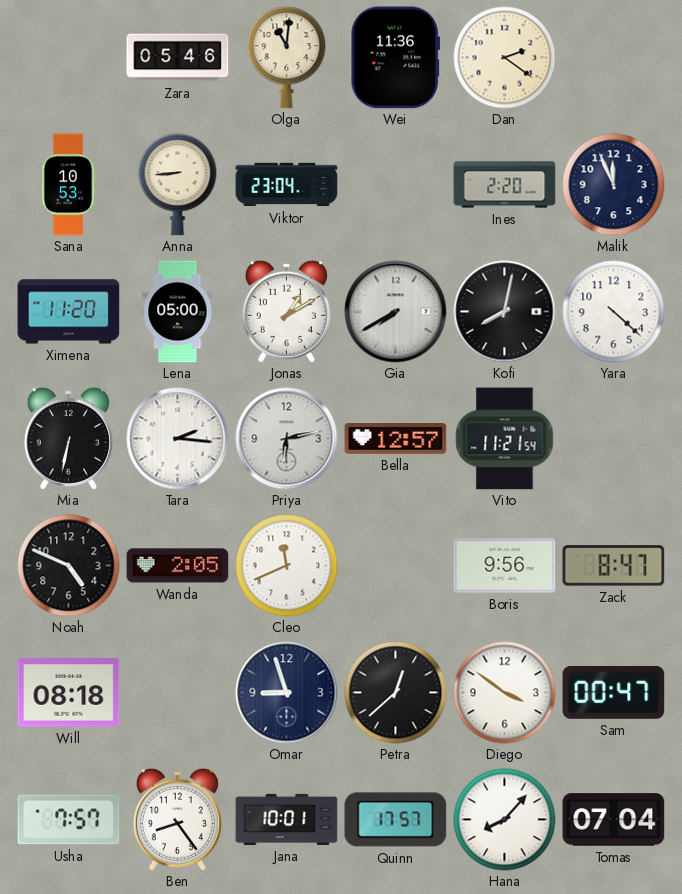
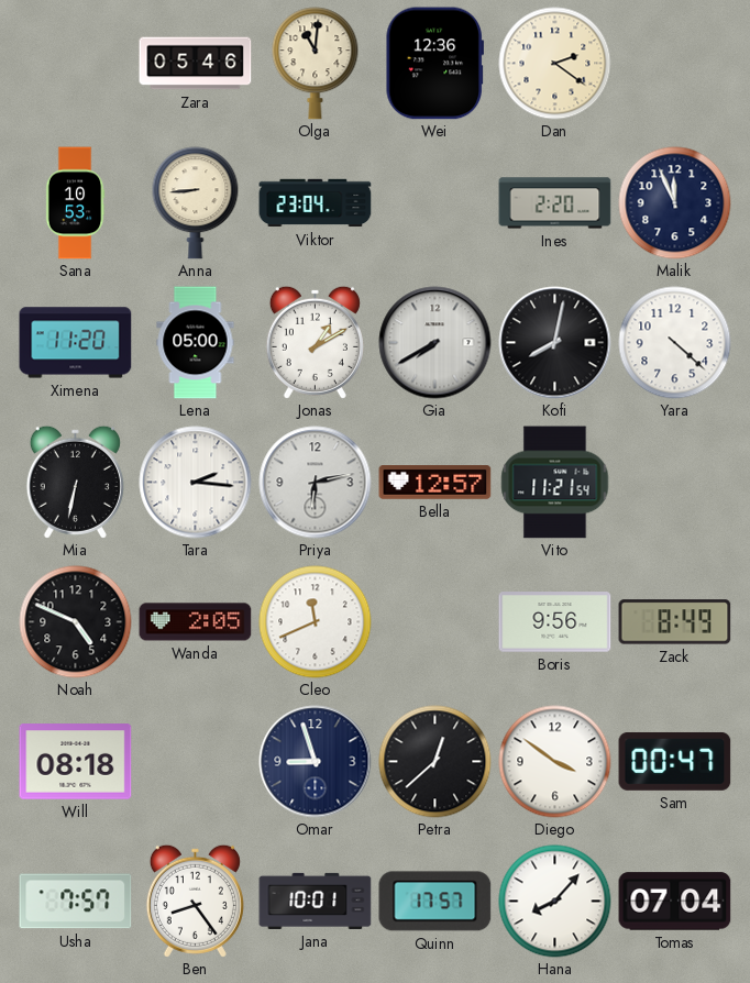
Wei: 11:36 -> 12:36 (434, 64)
Zack: 8:47 -> 8:49 (675, 622)
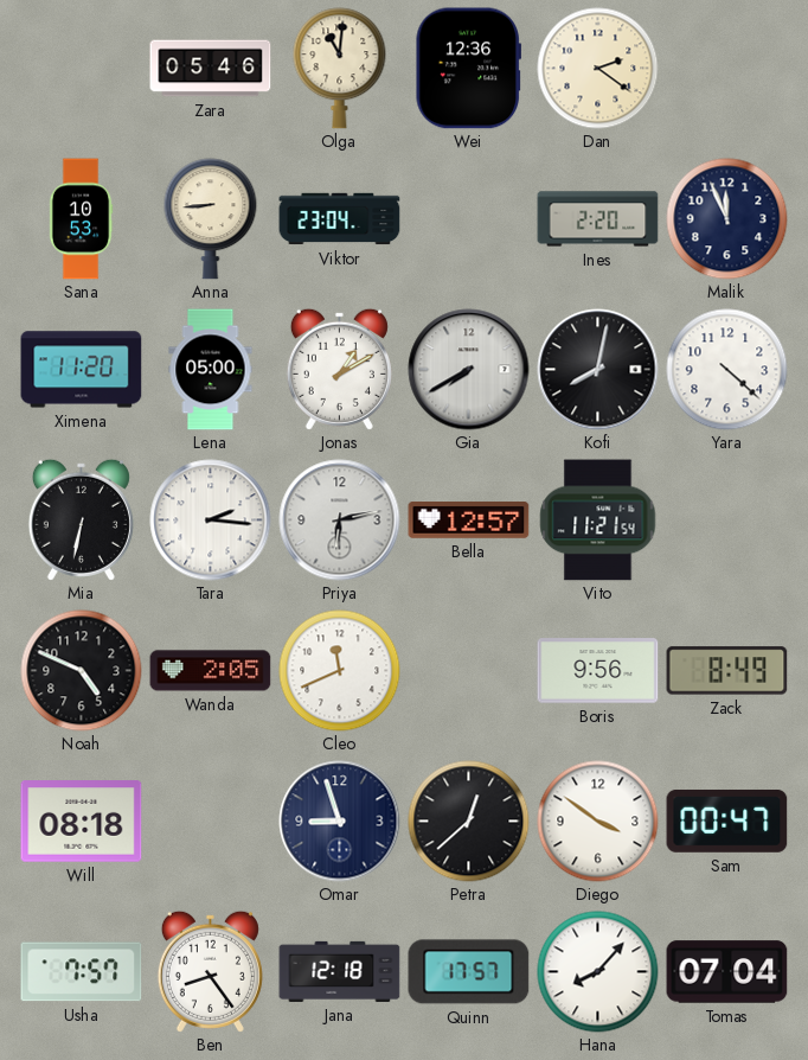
Jana: 10:01 -> 12:18 (340, 971)
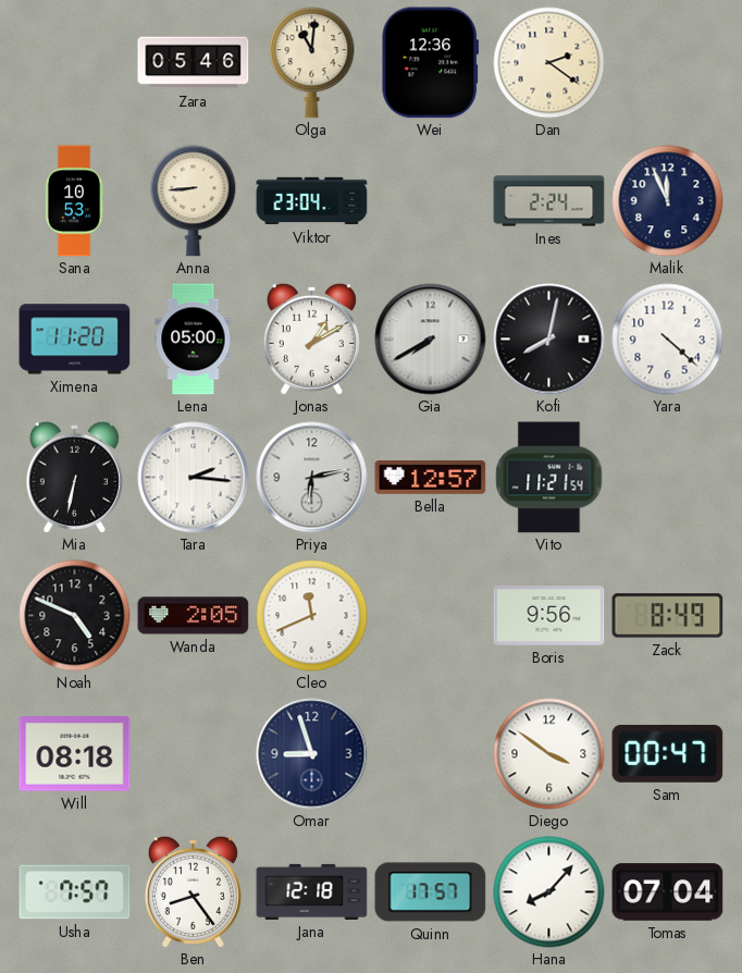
Ines: 2:20 -> 2:24 (549, 201)
Petra: 12:38 -> none (469, 822)
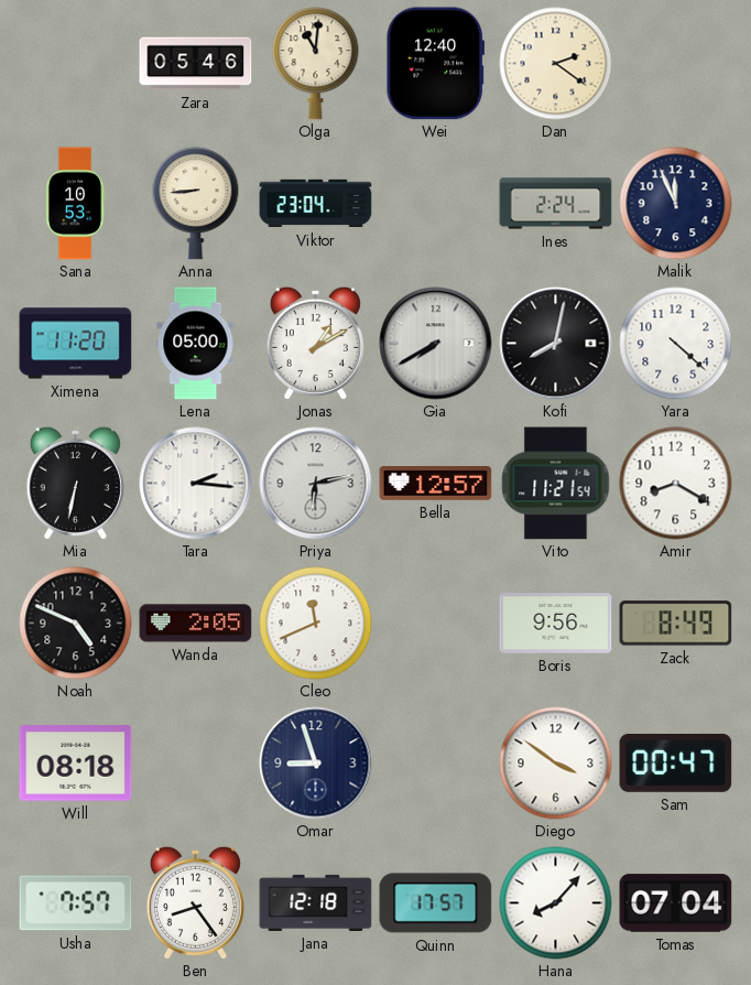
Wei: 12:36 -> 12:40 (435, 64)
Amir: none -> 8:20 (676, 484)
